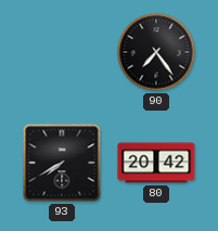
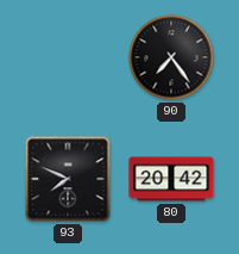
93: 7:40 -> 7:49 (68, 179)
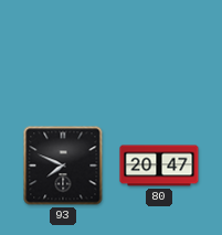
90: 7:24 -> none (171, 57)
80: 20:42 -> 20:47 (159, 165)
